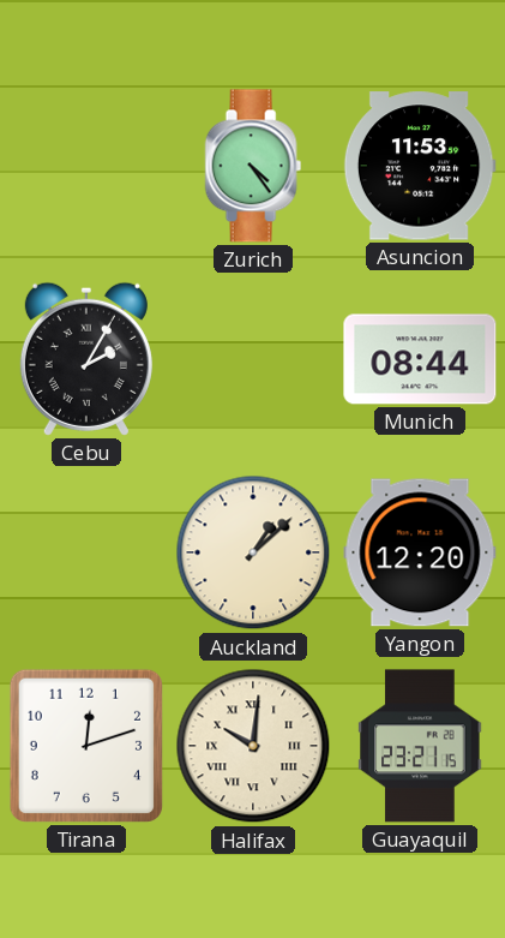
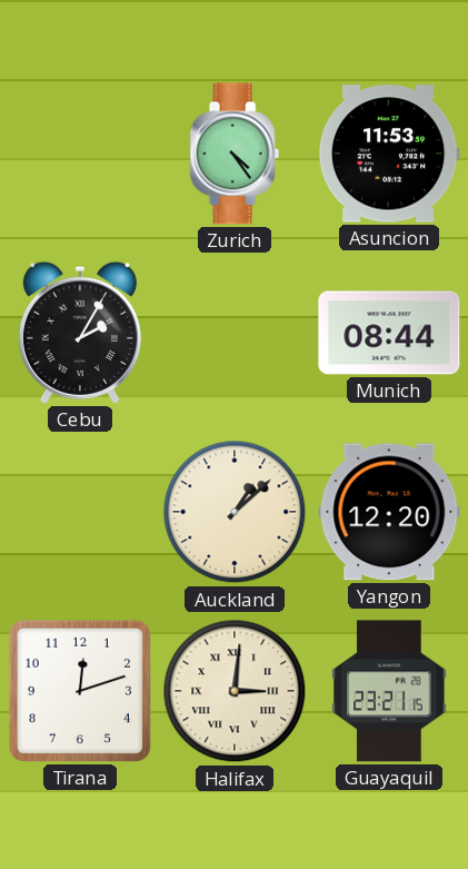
Halifax: 10:01 -> 3:01 (235, 691)
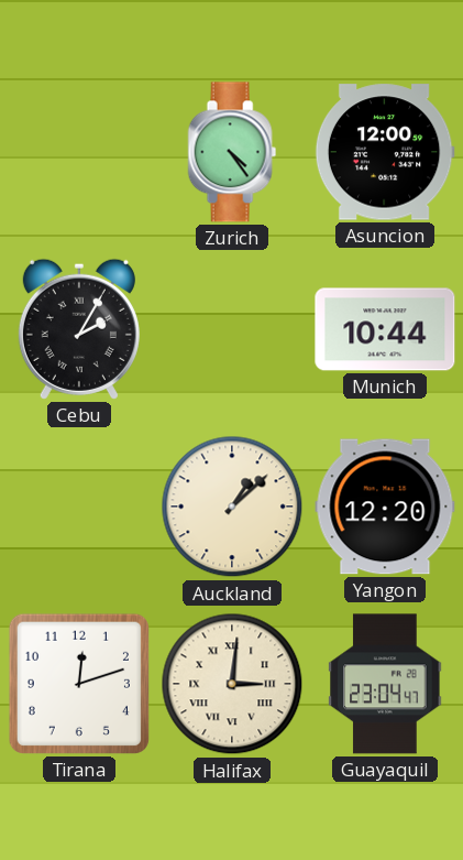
Asuncion: 11:53 -> 12:00 (385, 152)
Munich: 08:44 -> 10:44 (385, 329)
Guayaquil: 23:21 -> 23:04 (385, 684)
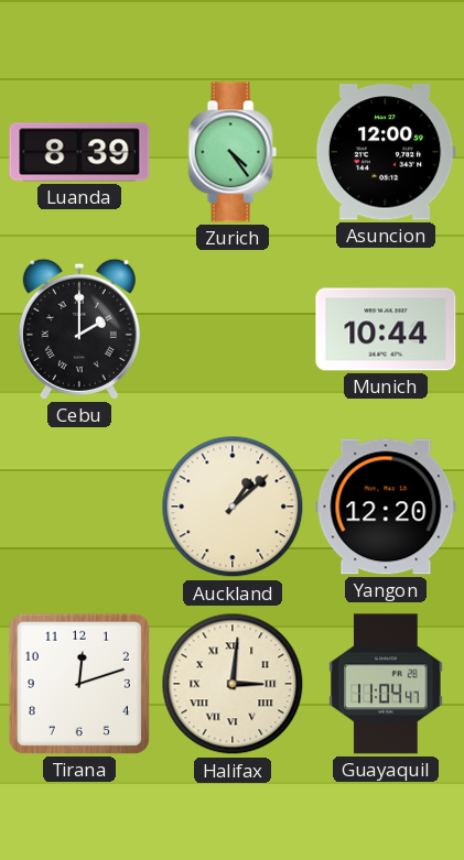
Luanda: none -> 8:39 (79, 152)
Cebu: 2:05 -> 2:00 (79, 329)
Guayaquil: 23:04 -> 11:04 (386, 684)
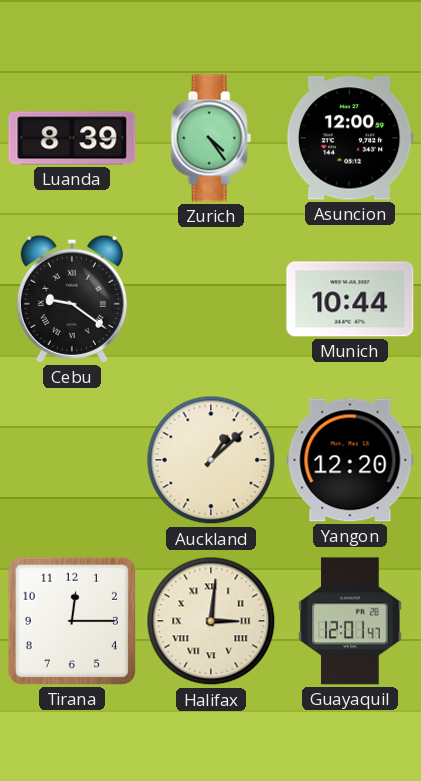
Cebu: 2:00 -> 9:21 (72, 299)
Tirana: 12:12 -> 12:15 (72, 621)
Guayaquil: 11:04 -> 12:01 (350, 621)
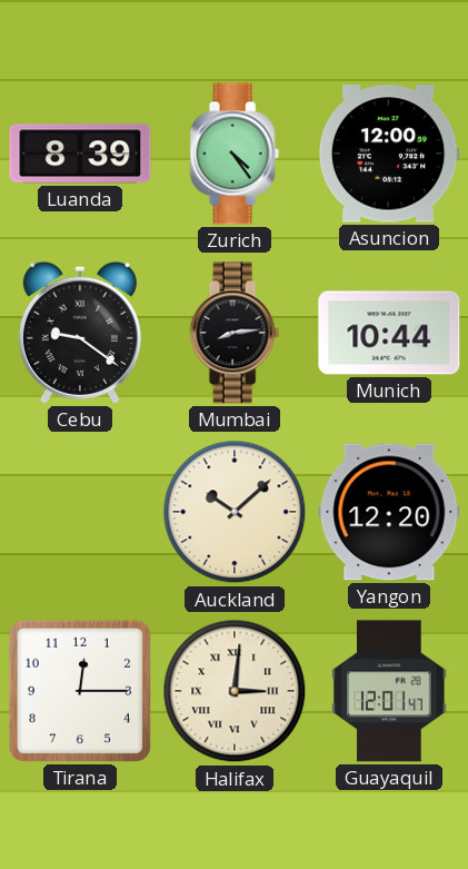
Mumbai: none -> 8:14 (235, 333)
Auckland: 1:08 -> 10:08 (235, 512)
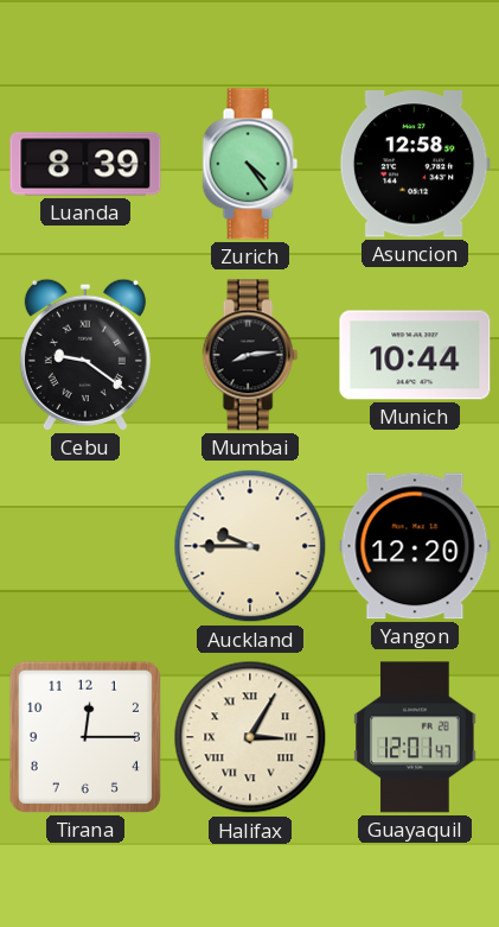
Asuncion: 12:00 -> 12:58 (415, 164)
Auckland: 10:08 -> 9:45 (250, 546)
Halifax: 3:01 -> 3:05 (250, 737)
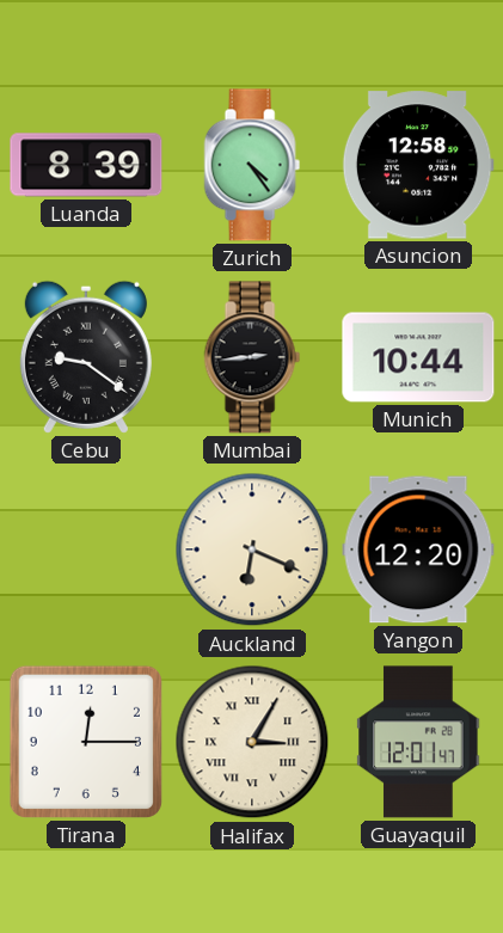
Mumbai: 8:14 -> 2:44 (252, 357)
Auckland: 9:45 -> 6:19 (252, 550)
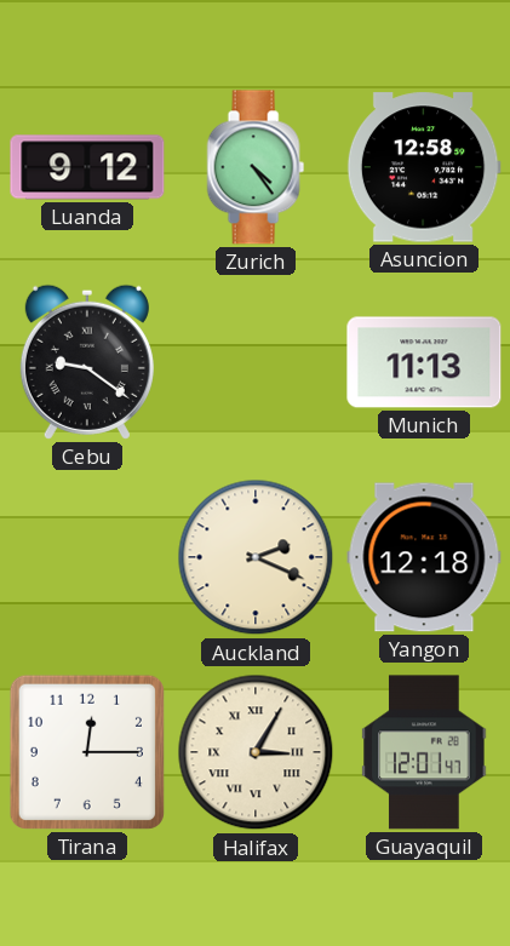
Luanda: 8:39 -> 9:12 (87, 167)
Mumbai: 2:44 -> none (252, 357)
Munich: 10:44 -> 11:13 (424, 362)
Auckland: 6:19 -> 2:19 (256, 557)
Yangon: 12:20 -> 12:18 (424, 557)
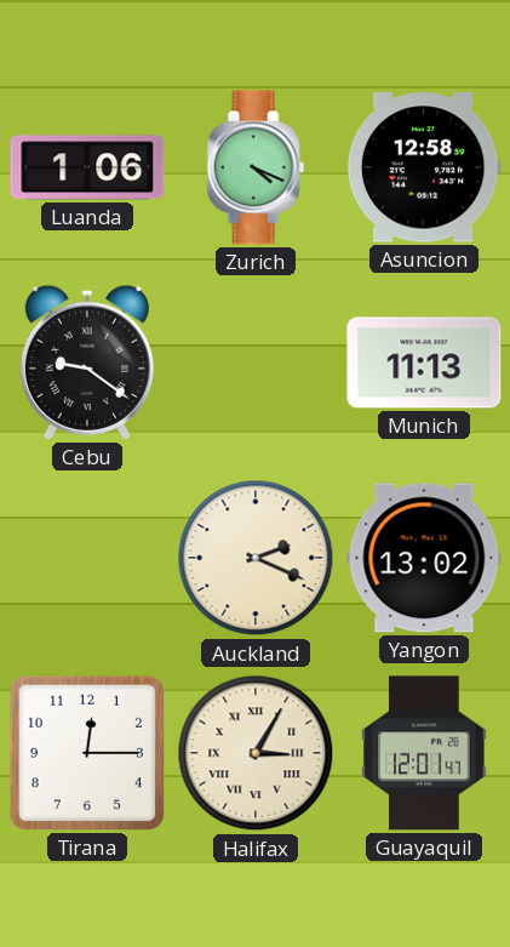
Luanda: 9:12 -> 1:06 (87, 167)
Zurich: 4:24 -> 4:19 (256, 167)
Yangon: 12:18 -> 13:02 (424, 558)
